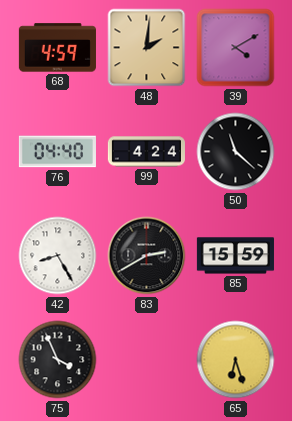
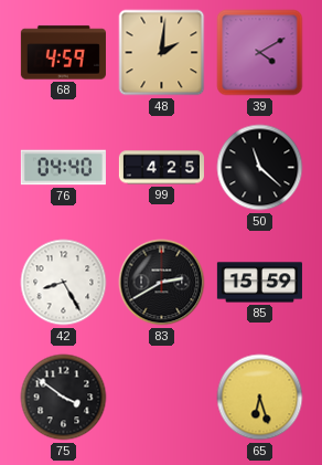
99: 4:24 -> 4:25 (161, 168)
75: 3:56 -> 3:51 (64, 398)
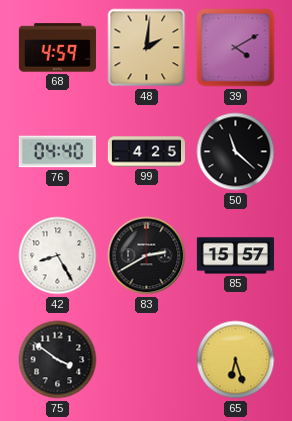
85: 15:59 -> 15:57 (235, 256)
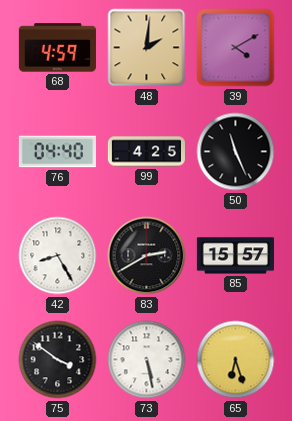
50: 11:22 -> 11:26 (236, 152)
73: none -> 5:28 (147, 360)
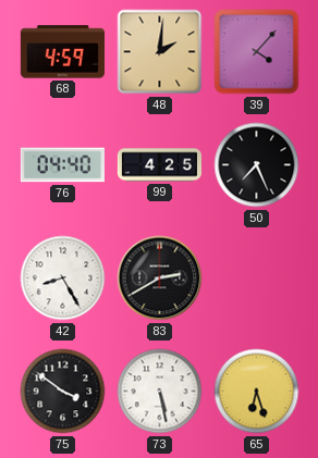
39: 4:10 -> 4:07 (257, 52)
50: 11:26 -> 7:26 (257, 165)
85: 15:57 -> none (235, 256)
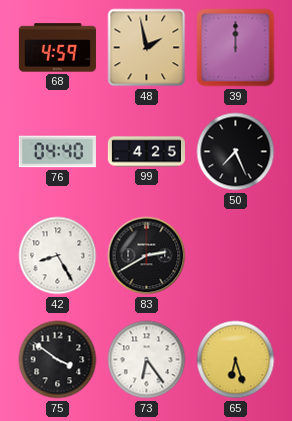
48: 2:01 -> 1:58 (147, 48)
39: 4:07 -> 12:00 (236, 48)
73: 5:28 -> 6:24 (147, 360)
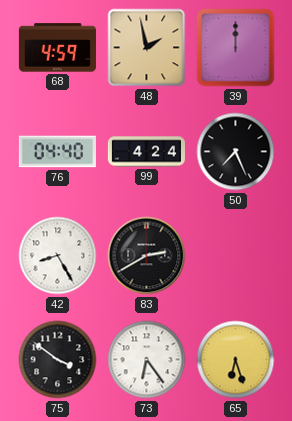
99: 4:25 -> 4:24 (146, 152)
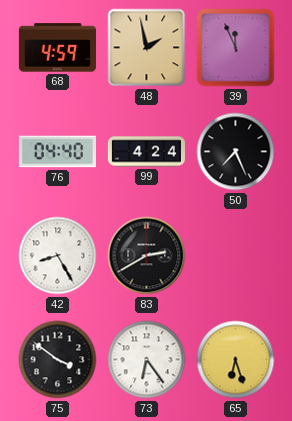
39: 12:00 -> 11:56 (236, 48)
